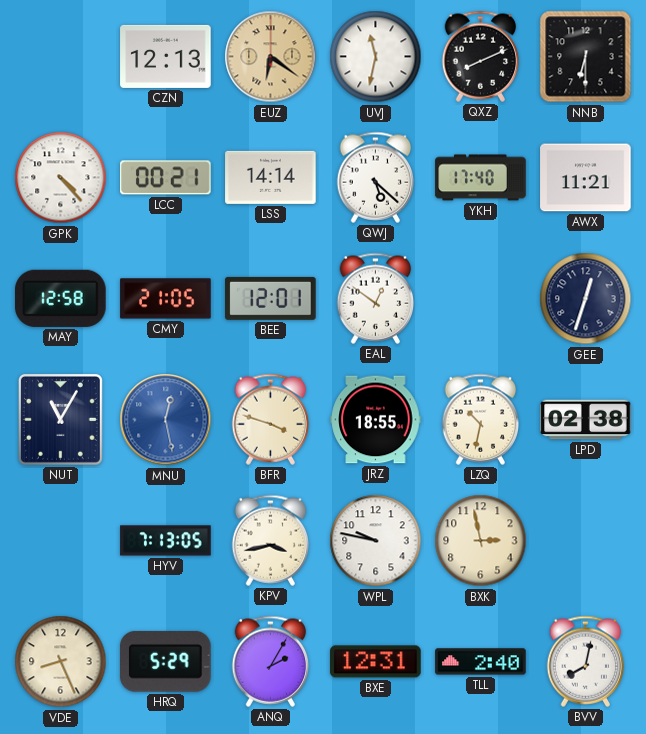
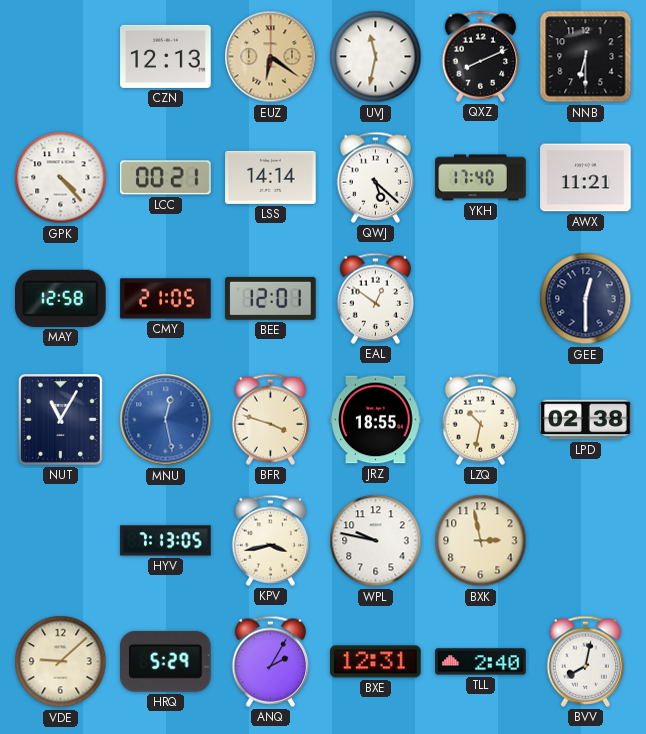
GEE: 12:33 -> 12:30 (586, 299)
VDE: 8:26 -> 9:08 (61, 662)
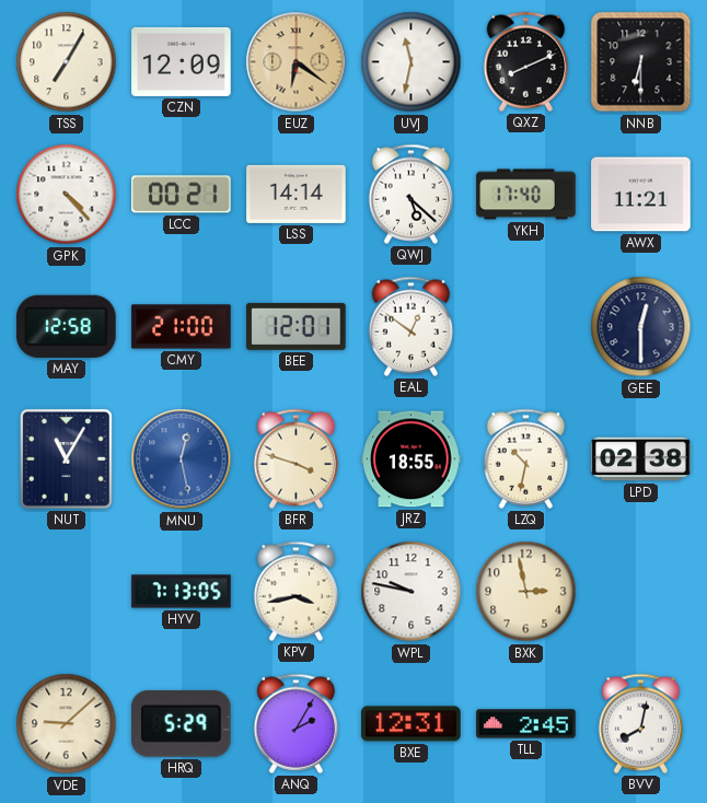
TSS: none -> 7:05 (67, 62)
CZN: 12:13 -> 12:09 (182, 61)
CMY: 21:05 -> 21:00 (182, 327)
TLL: 2:40 -> 2:45 (526, 724)
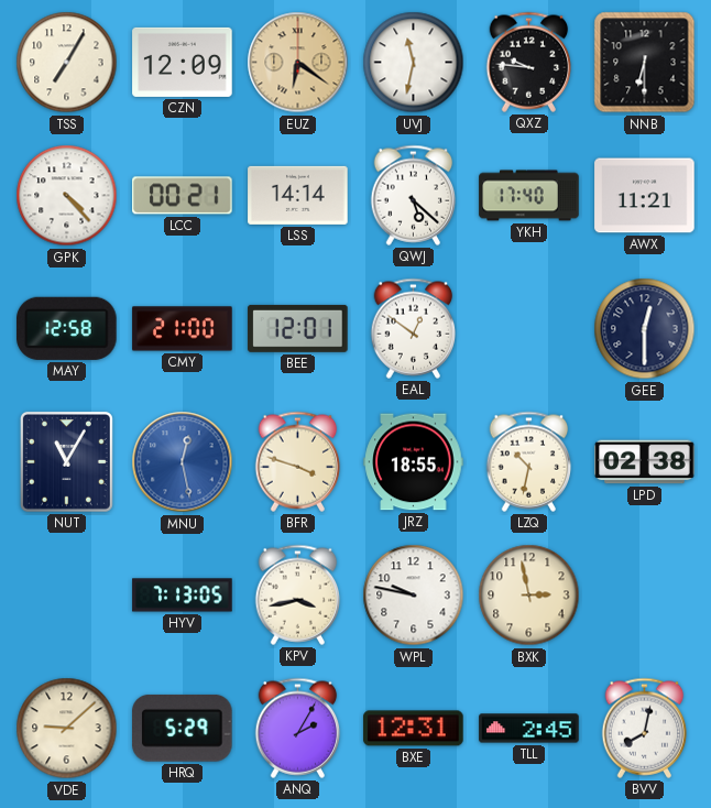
QXZ: 8:11 -> 9:46 (529, 62)
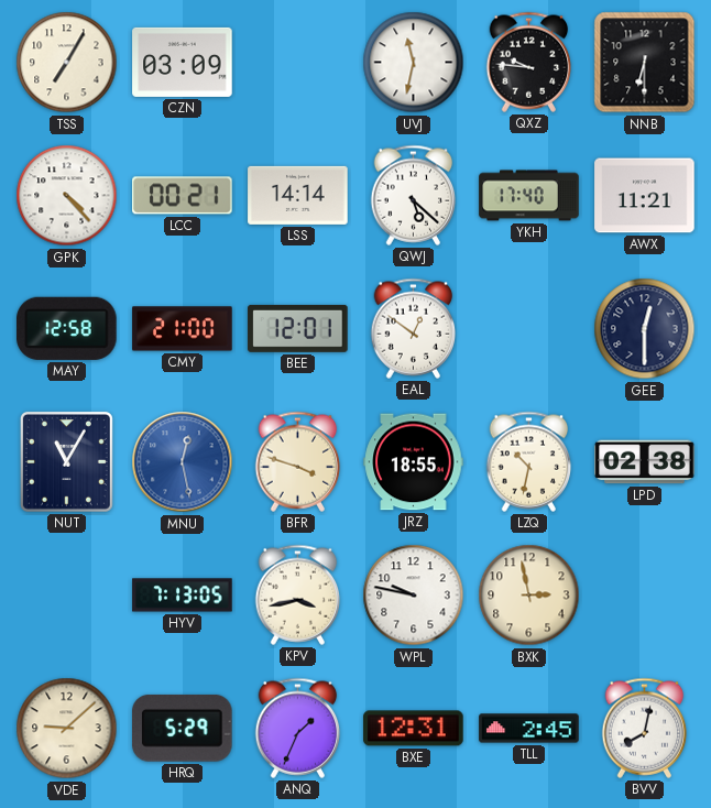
CZN: 12:09 -> 03:09 (183, 62)
EUZ: 6:21 -> none (298, 63)
ANQ: 2:05 -> 1:34 (298, 728)
